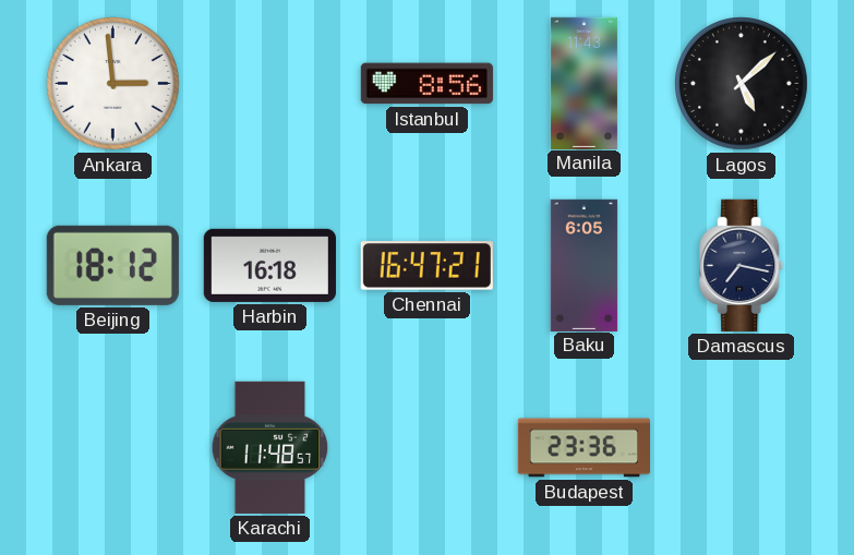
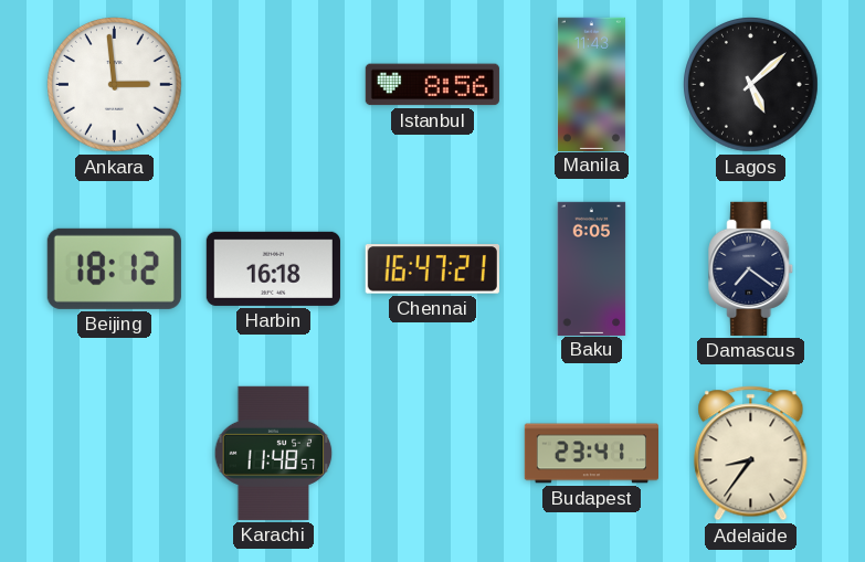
Damascus: 7:17 -> 7:21 (751, 268)
Budapest: 23:36 -> 23:41 (591, 454)
Adelaide: none -> 8:36 (751, 454)
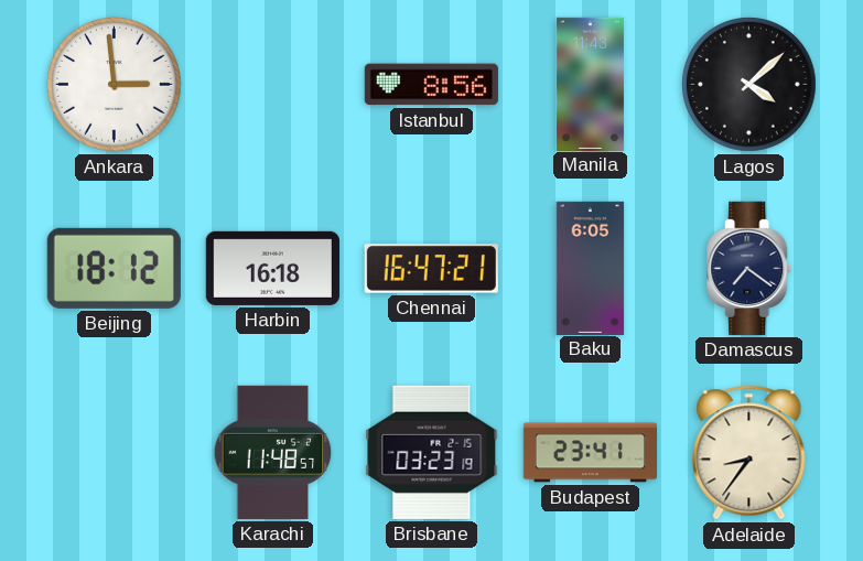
Lagos: 5:08 -> 4:08 (749, 85)
Brisbane: none -> 03:23 (432, 452)
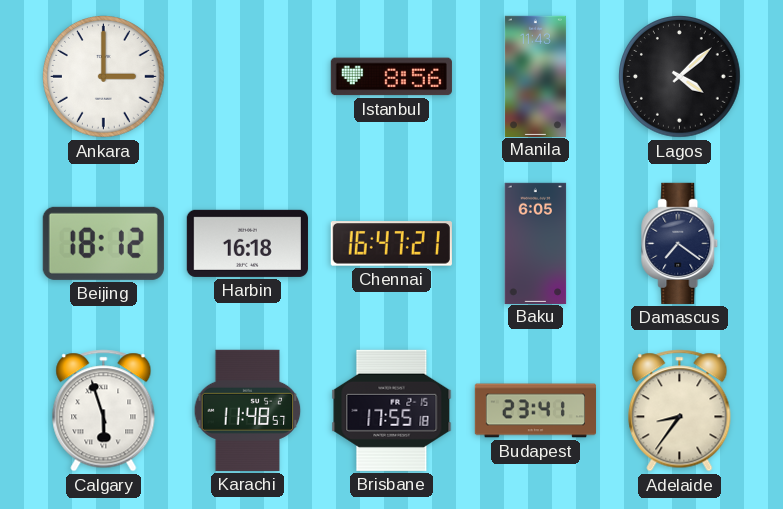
Ankara: 2:59 -> 3:00 (104, 77)
Calgary: none -> 5:57 (104, 411)
Brisbane: 03:23 -> 17:55 (392, 410)
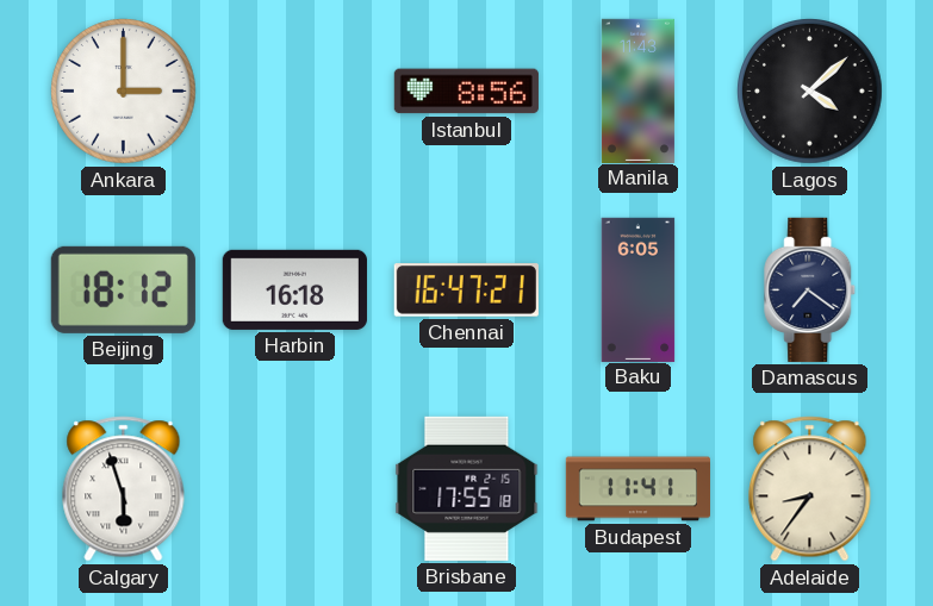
Karachi: 11:48 -> none (248, 410)
Budapest: 23:41 -> 11:41 (637, 489)
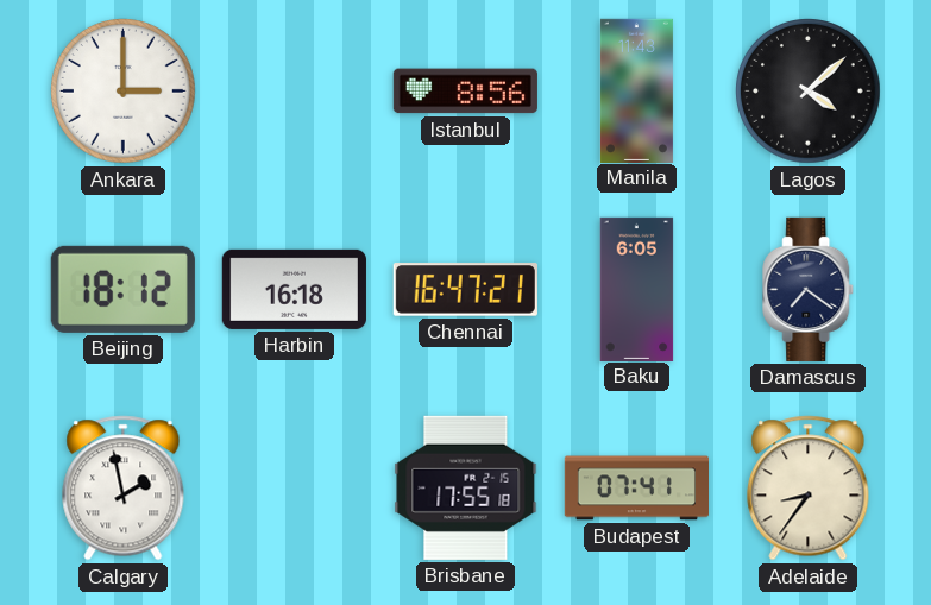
Calgary: 5:57 -> 1:58 (124, 489)
Budapest: 11:41 -> 07:41 (636, 489)
